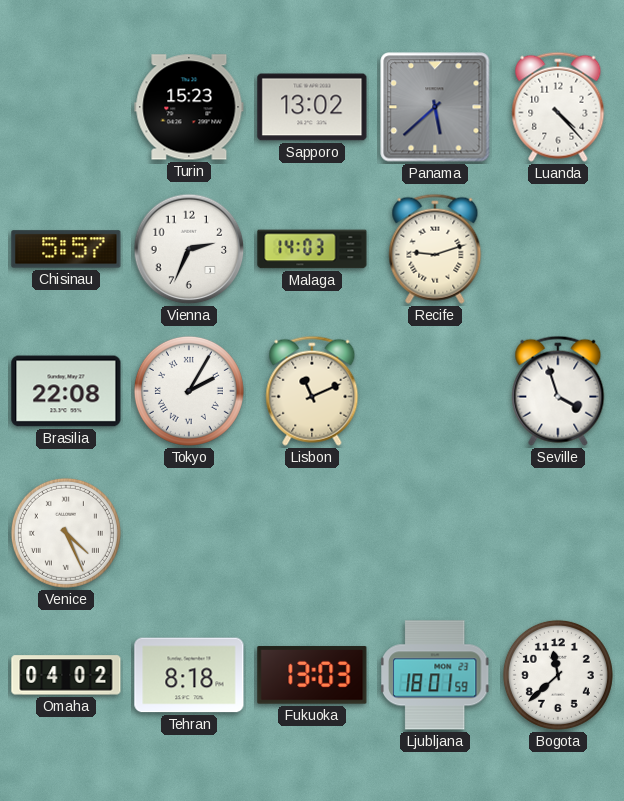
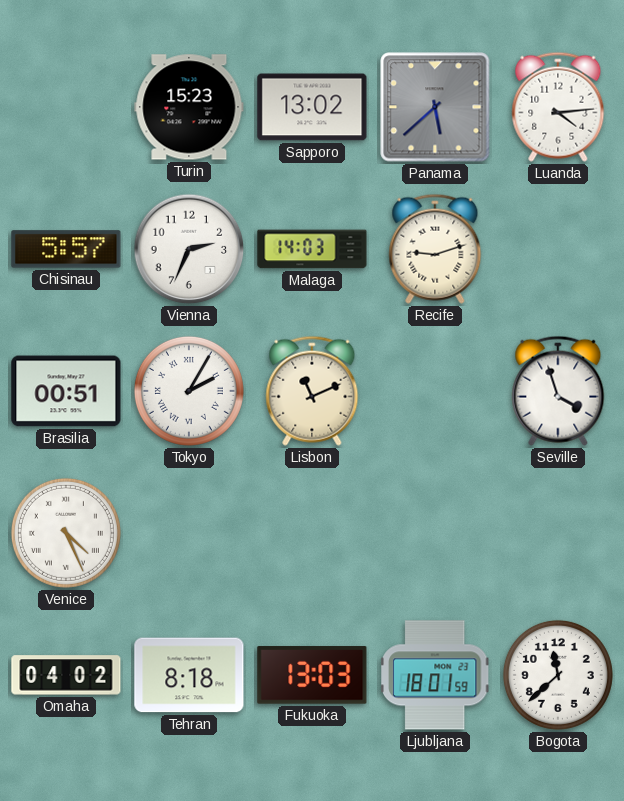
Luanda: 4:23 -> 4:14 (558, 107)
Brasilia: 22:08 -> 00:51 (66, 391)
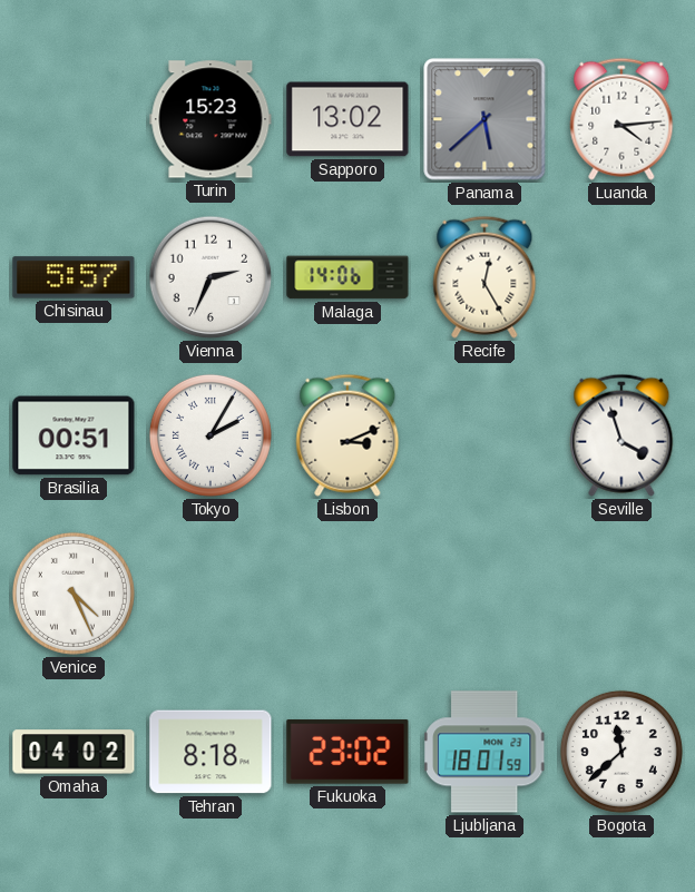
Malaga: 14:03 -> 14:06 (347, 277)
Recife: 9:12 -> 12:25 (484, 277)
Lisbon: 11:11 -> 3:11 (347, 435)
Fukuoka: 13:03 -> 23:02 (347, 752)
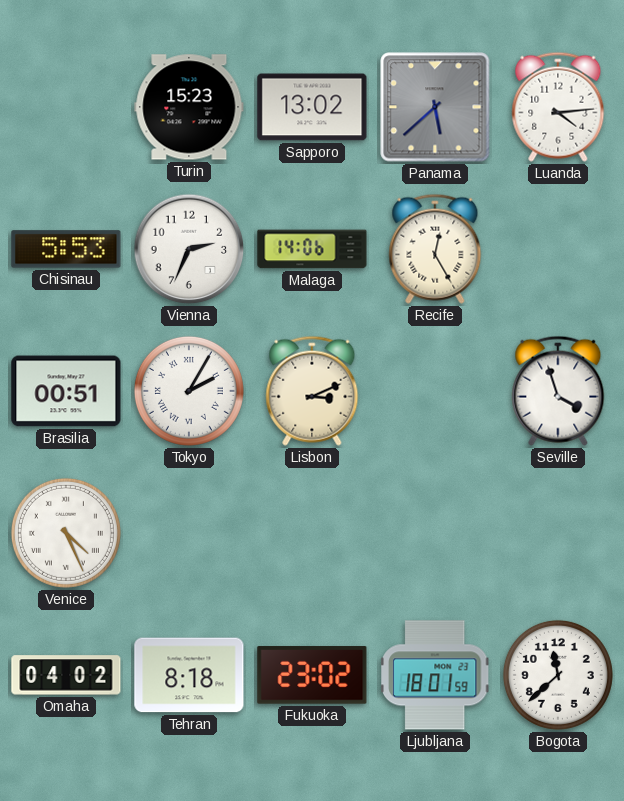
Chisinau: 5:57 -> 5:53 (66, 249)
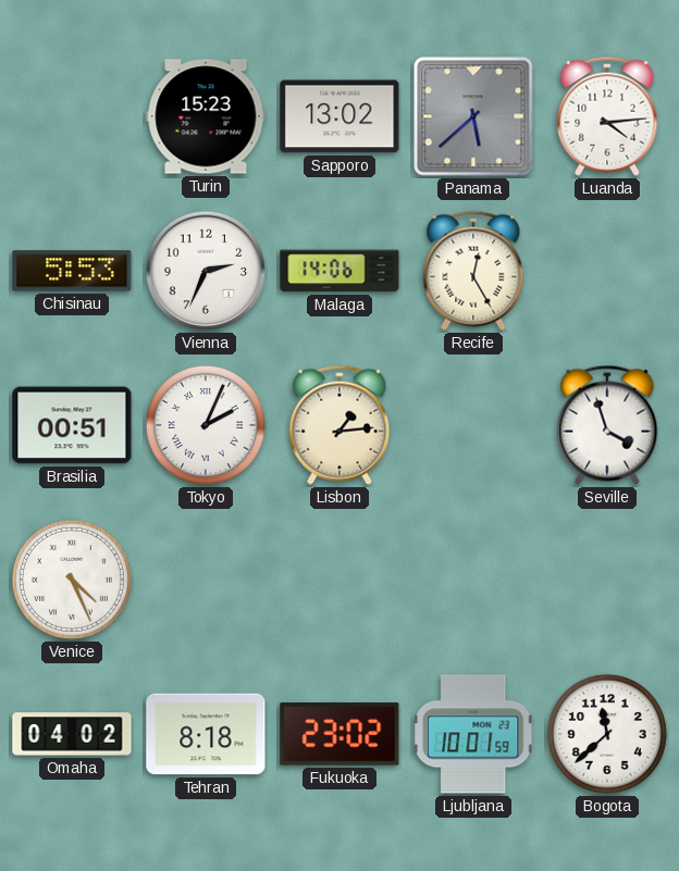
Tokyo: 2:05 -> 2:04 (206, 425)
Lisbon: 3:11 -> 1:14 (339, 425)
Ljubljana: 18:01 -> 10:01 (474, 734)
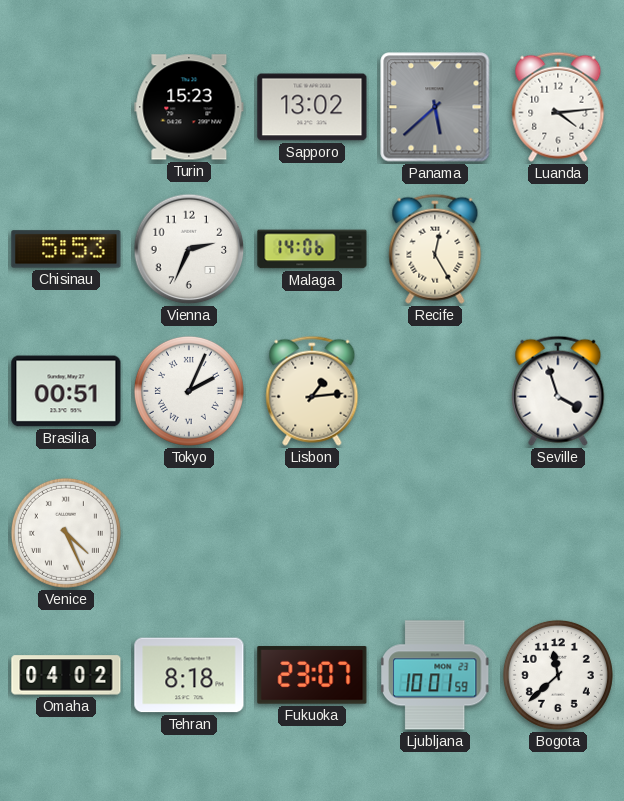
Fukuoka: 23:02 -> 23:07 (312, 675)
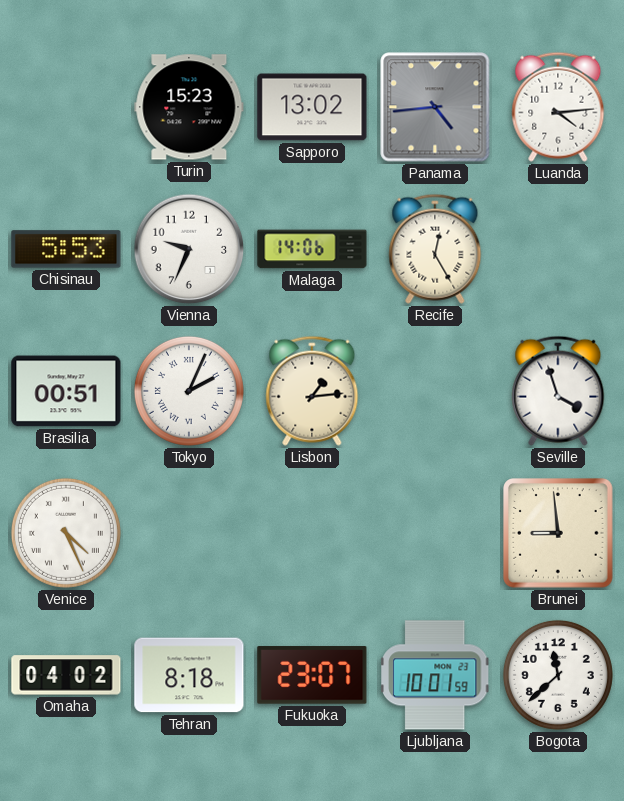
Panama: 5:38 -> 4:44 (435, 107)
Vienna: 2:34 -> 9:34 (189, 249)
Brunei: none -> 8:59 (558, 533)
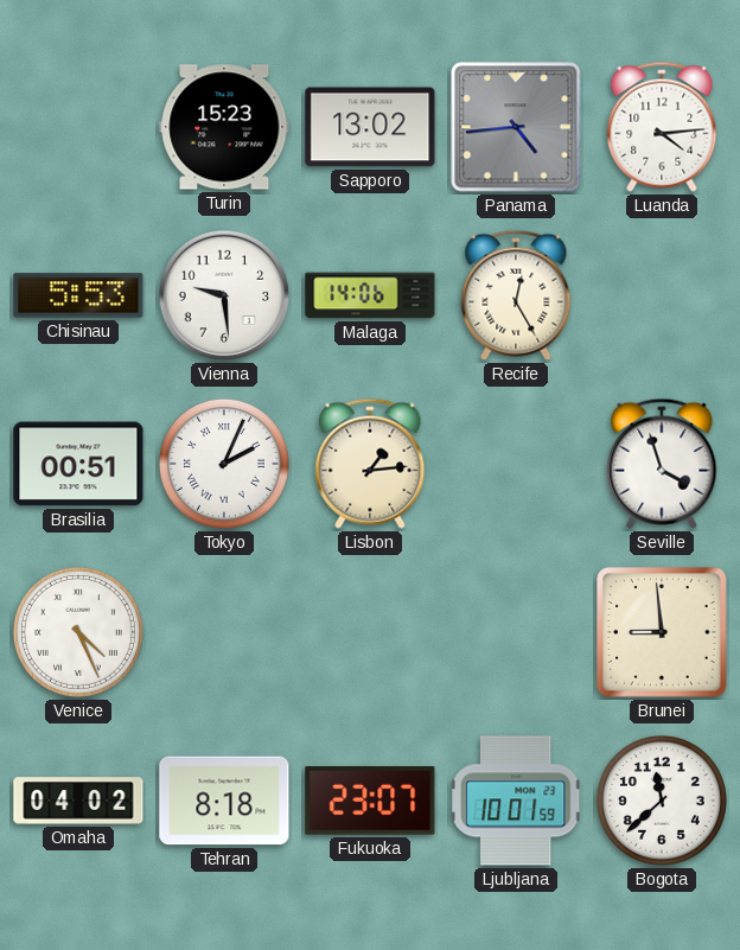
Vienna: 9:34 -> 9:29 (224, 295)
